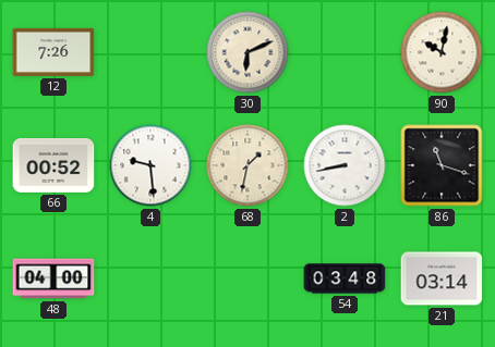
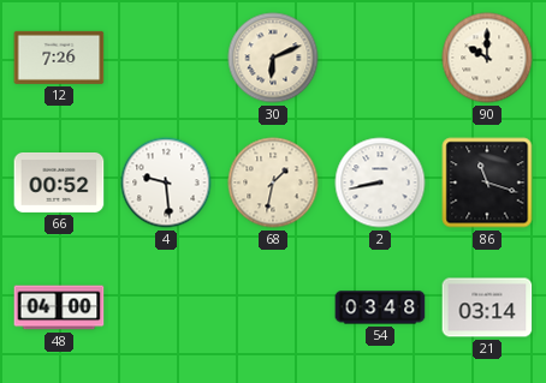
90: 10:02 -> 10:00 (487, 58)
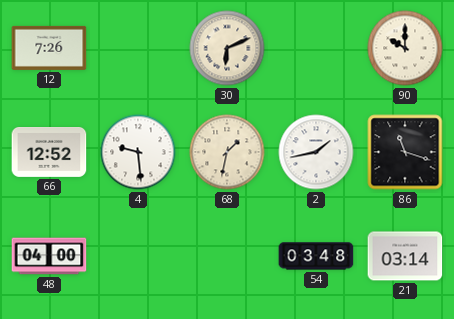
66: 00:52 -> 12:52 (49, 153)
2: 8:43 -> 1:43 (316, 152)
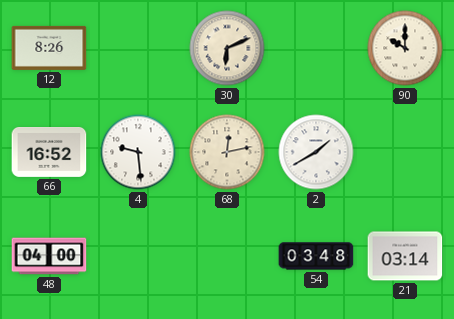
12: 7:26 -> 8:26 (49, 48)
66: 12:52 -> 16:52 (49, 153)
68: 1:32 -> 12:13 (227, 152)
2: 1:43 -> 1:40 (316, 152)
86: 11:18 -> none (405, 152)
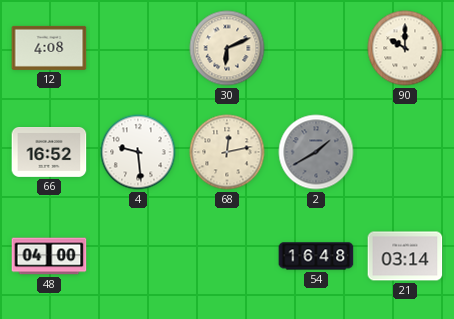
12: 8:26 -> 4:08 (49, 48)
2 dial: white -> grey (316, 152)
54: 03:48 -> 16:48 (316, 256)
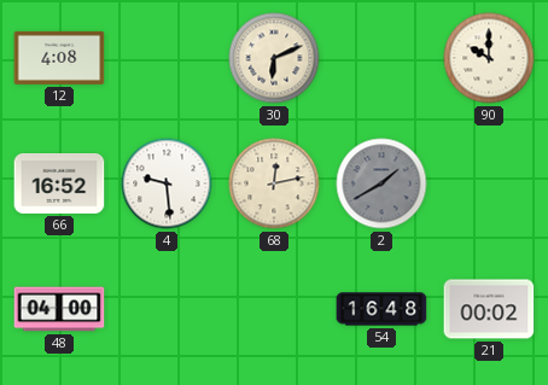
21: 03:14 -> 00:02 (489, 309)
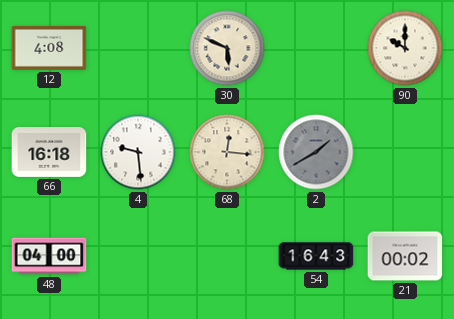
30: 6:11 -> 5:49 (227, 48)
66: 16:52 -> 16:18 (49, 153)
68: 12:13 -> 12:16 (227, 152)
54: 16:48 -> 16:43 (316, 256)
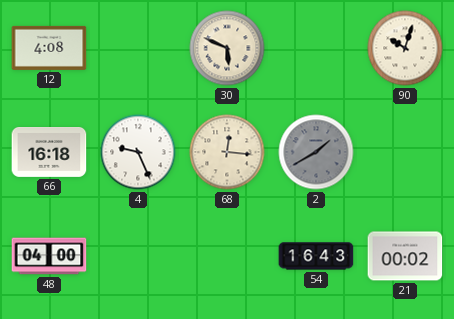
90: 10:00 -> 10:03 (405, 48)
4: 9:29 -> 9:26 (138, 152)
